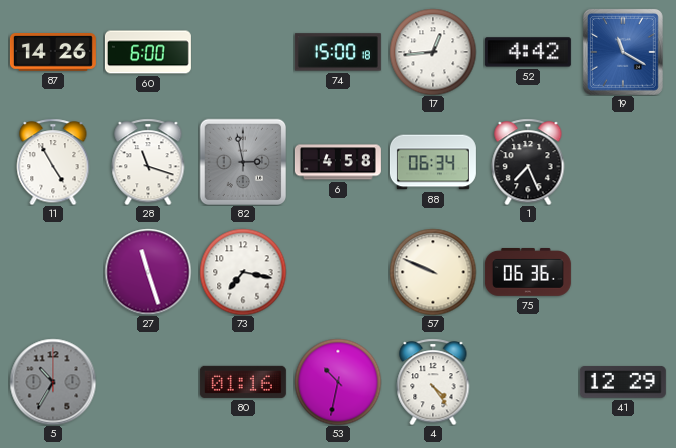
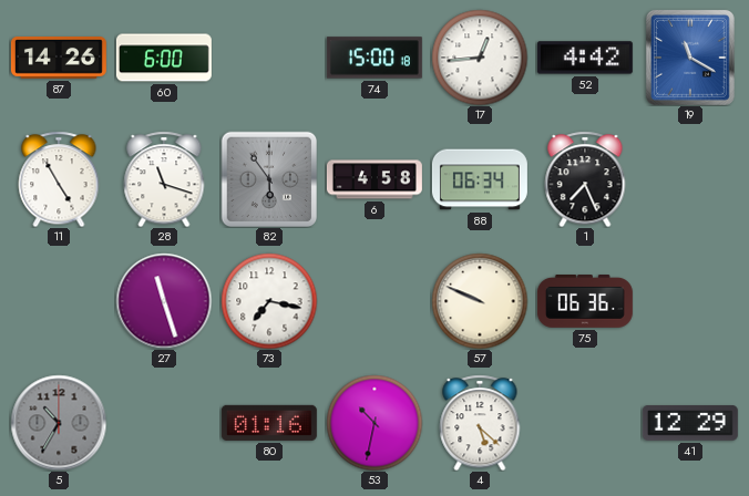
82: 2:58 -> 5:54 (269, 179)
4: 4:24 -> 5:22 (480, 423)
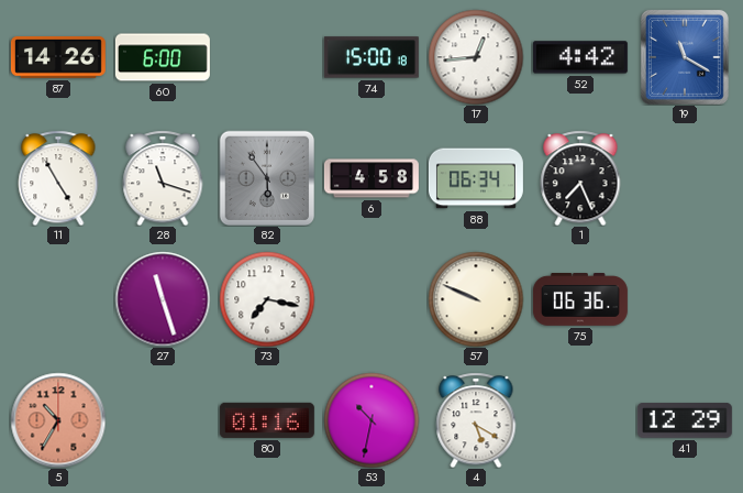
5 dial: grey -> salmon (58, 420)
4: 5:22 -> 5:20 (476, 420)
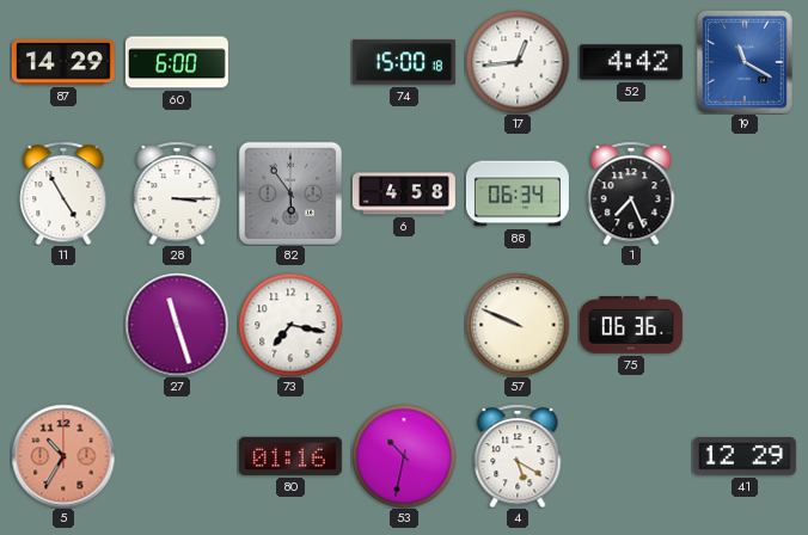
87: 14:26 -> 14:29 (63, 63)
28: 11:18 -> 3:15 (177, 193)
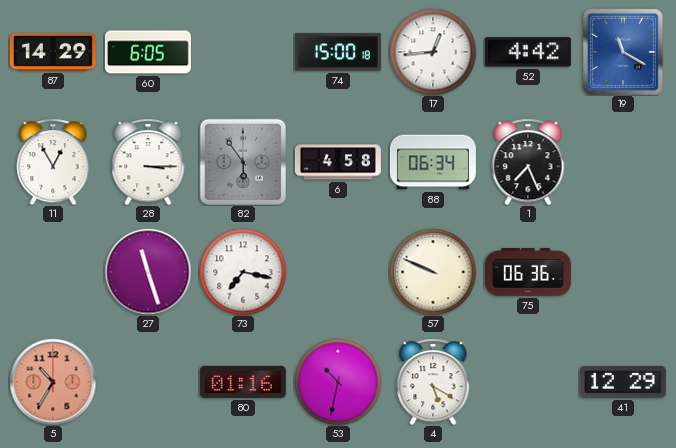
60: 6:00 -> 6:05 (148, 52)
11: 4:55 -> 12:55 (53, 162)
